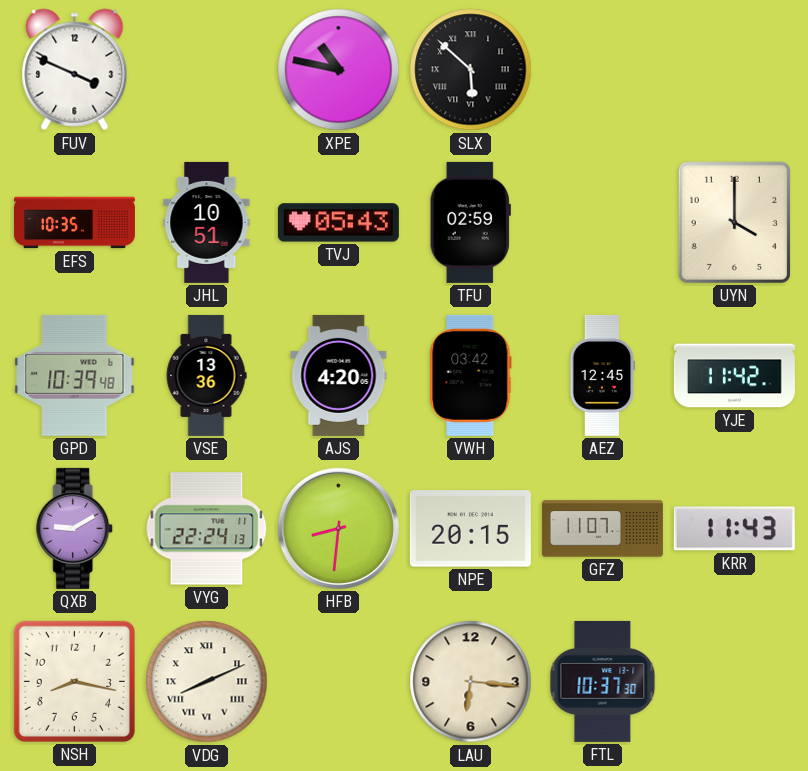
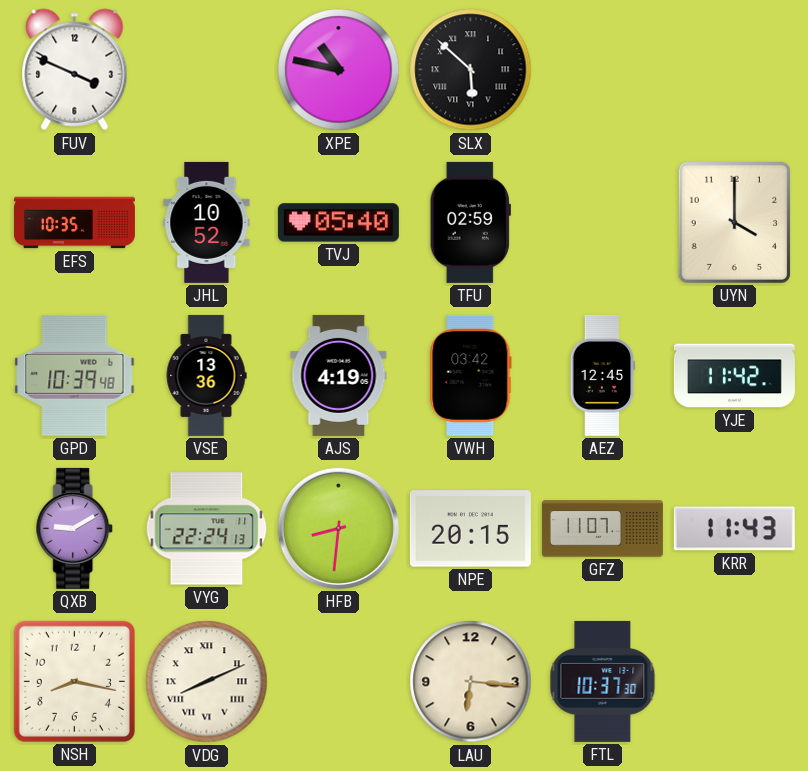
JHL: 10:51 -> 10:52 (207, 222)
TVJ: 05:43 -> 05:40 (338, 223)
AJS: 4:20 -> 4:19 (339, 375)
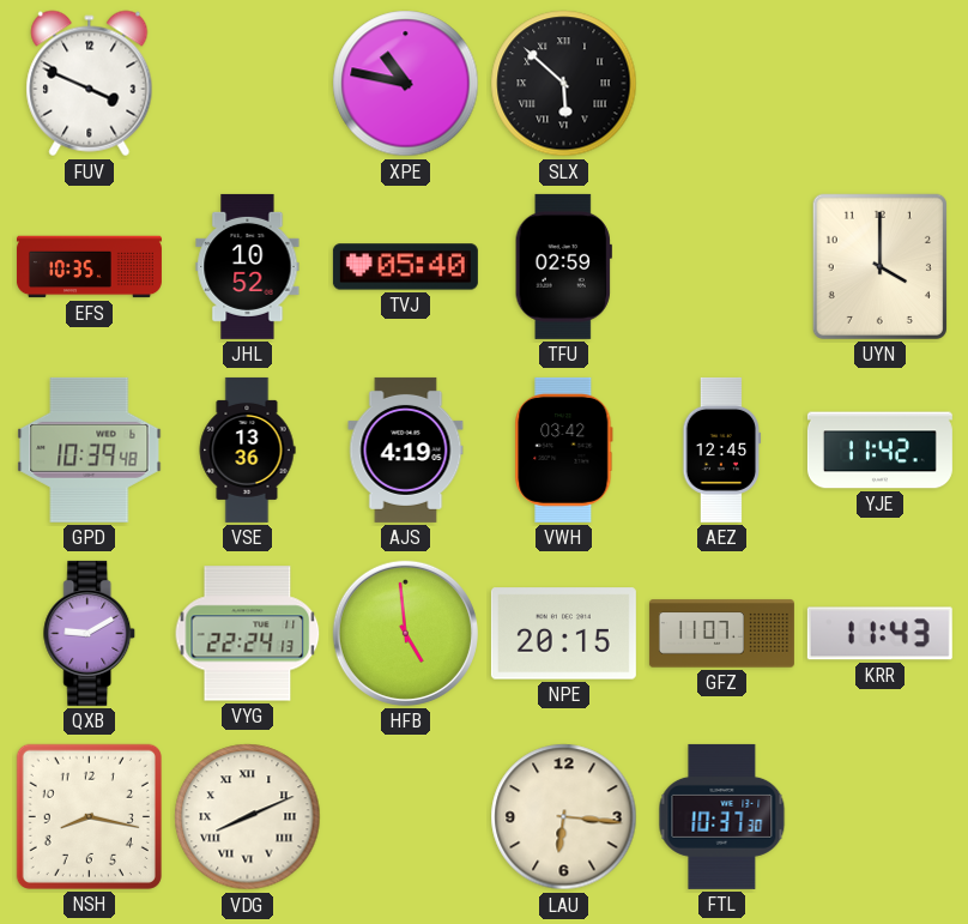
HFB: 8:31 -> 4:59 (405, 633)
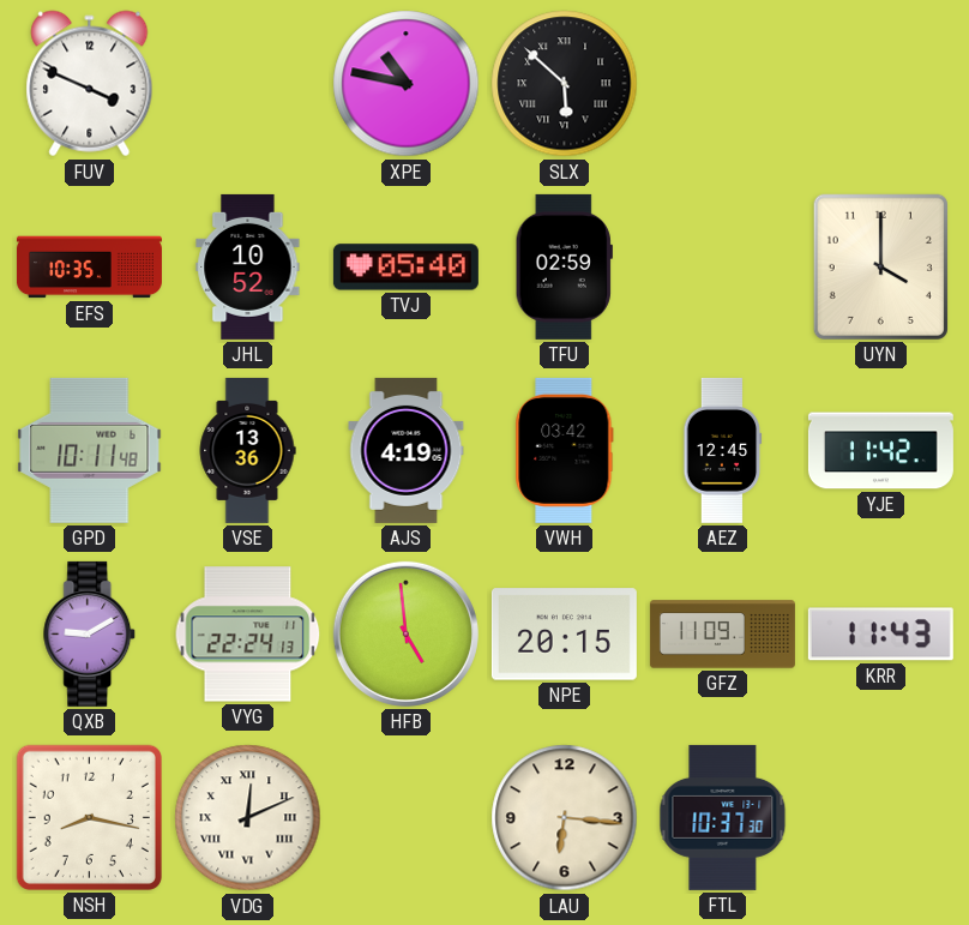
GPD: 10:39 -> 10:11 (90, 450)
GFZ: 11:07 -> 11:09 (722, 635)
VDG: 8:11 -> 12:11 (248, 818)
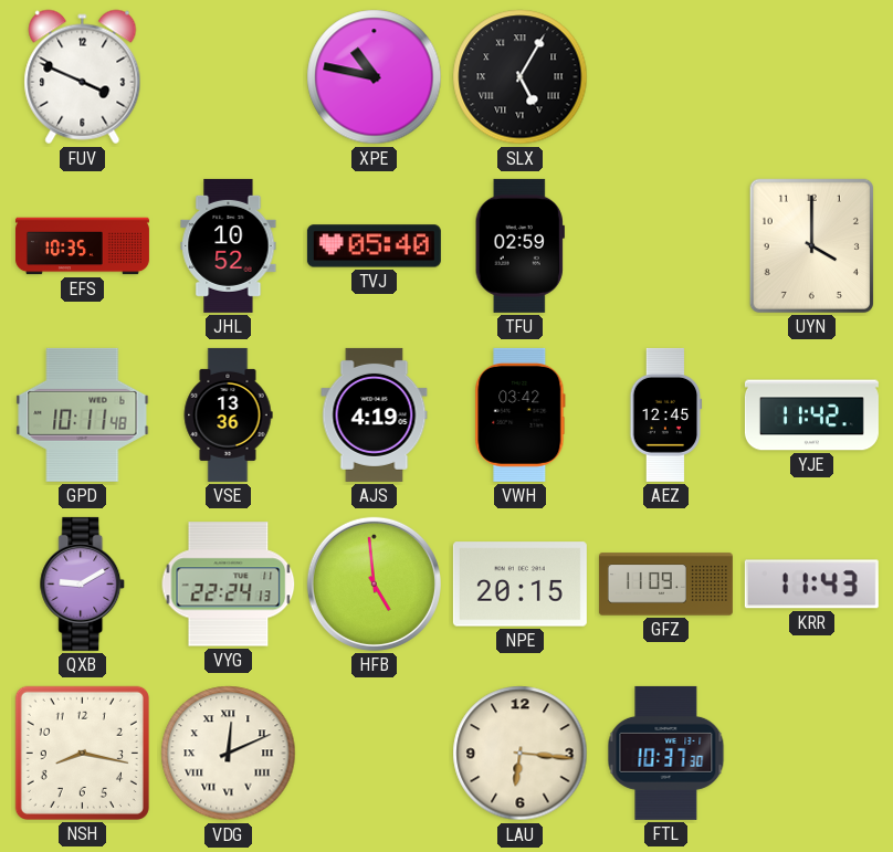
SLX: 5:52 -> 5:05 (521, 77)
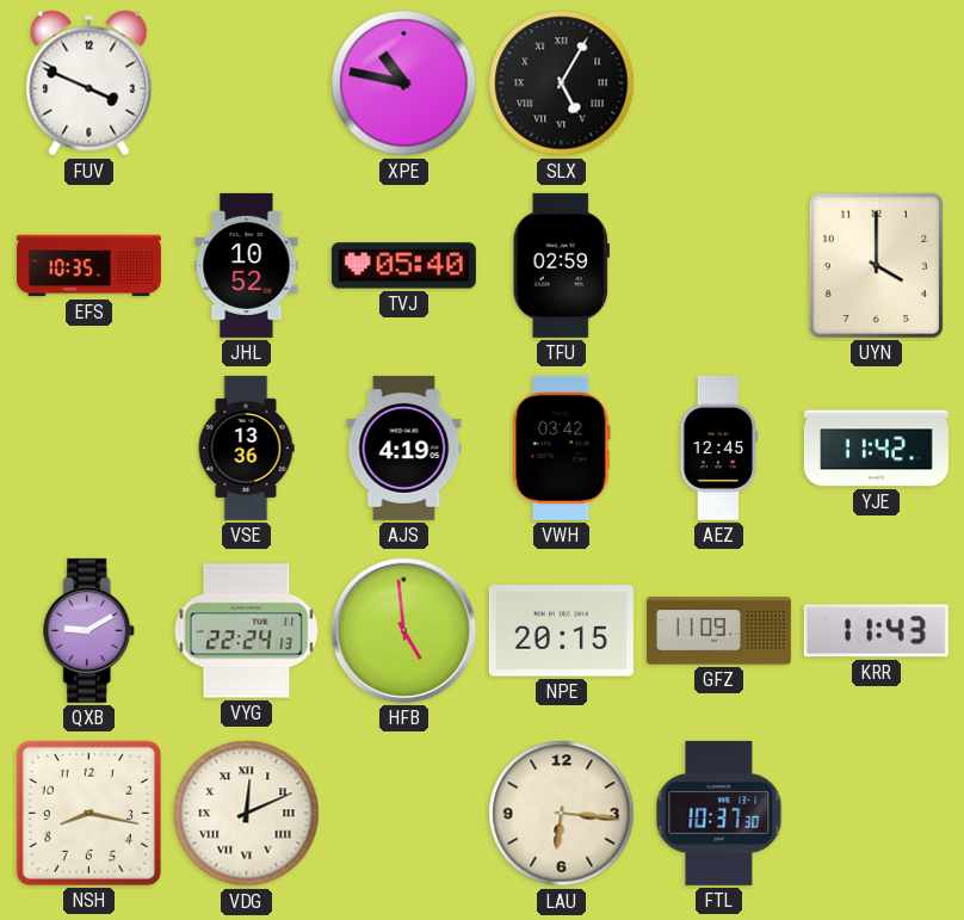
GPD: 10:11 -> none (83, 414)
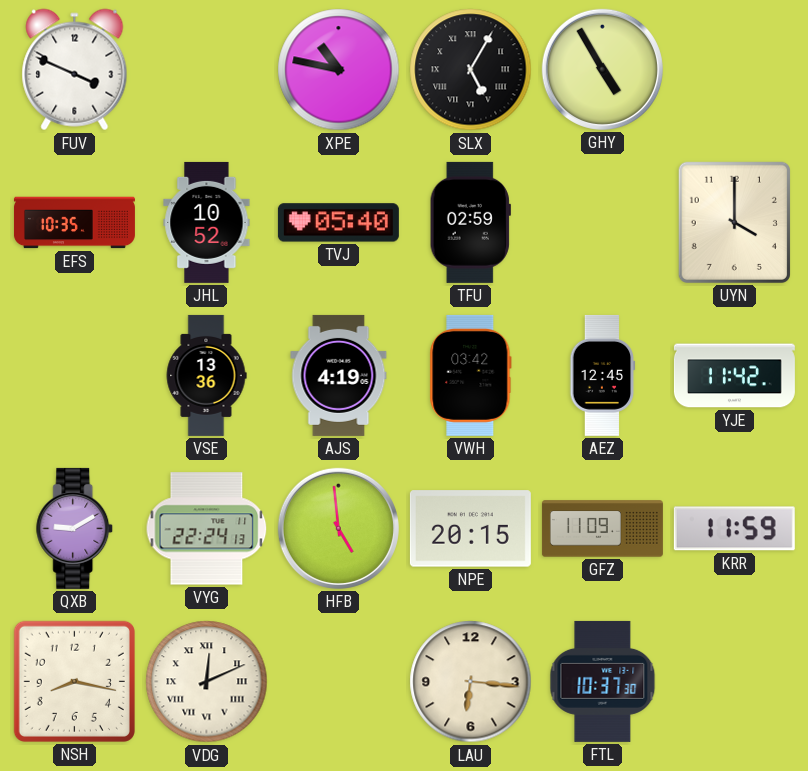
GHY: none -> 4:55 (602, 69)
KRR: 11:43 -> 11:59 (734, 529)
